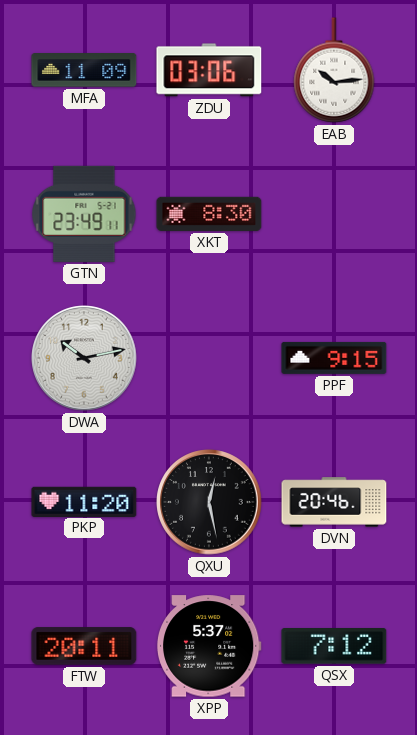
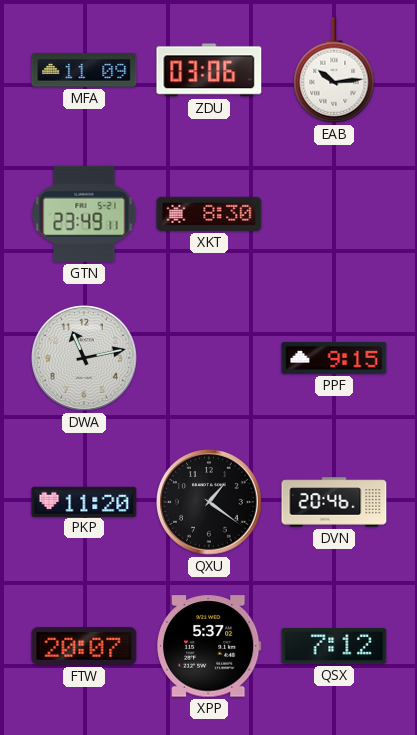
DWA: 10:13 -> 11:13 (84, 358)
QXU: 12:28 -> 1:21 (209, 502)
FTW: 20:11 -> 20:07 (84, 646)
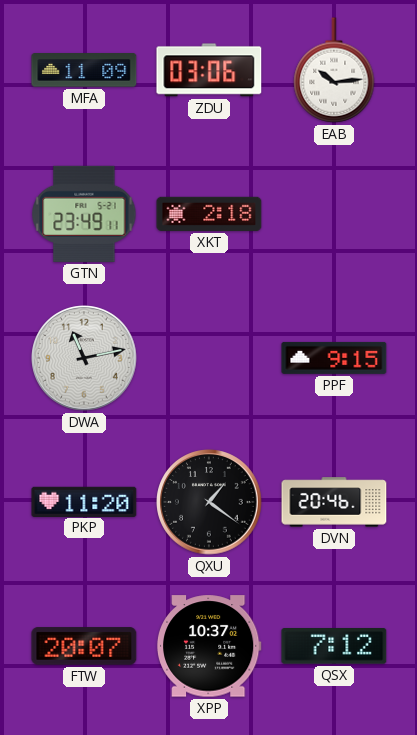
XKT: 8:30 -> 2:18 (209, 214)
XPP: 5:37 -> 10:37 (209, 646)
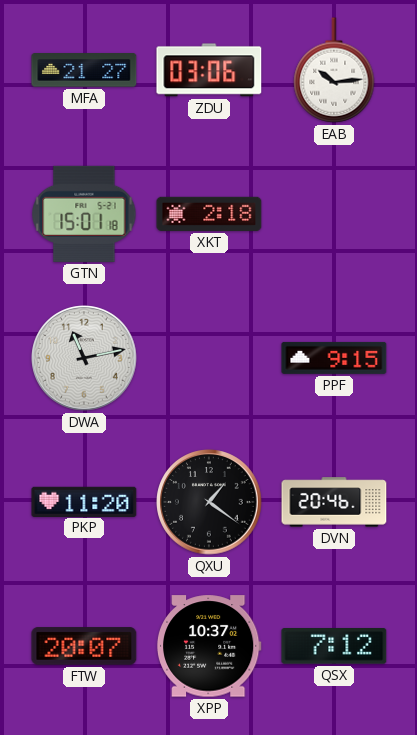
MFA: 11:09 -> 21:27 (84, 70)
GTN: 23:49 -> 15:01 (84, 214)
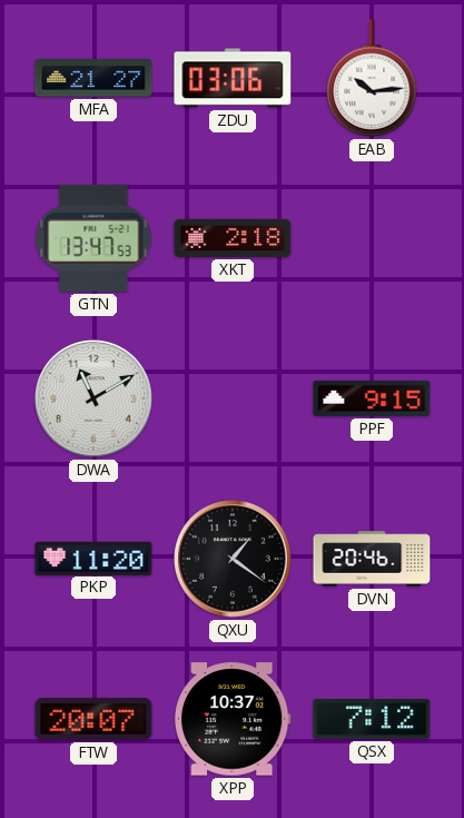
GTN: 15:01 -> 13:47 (93, 238)
DWA: 11:13 -> 11:10 (93, 398)
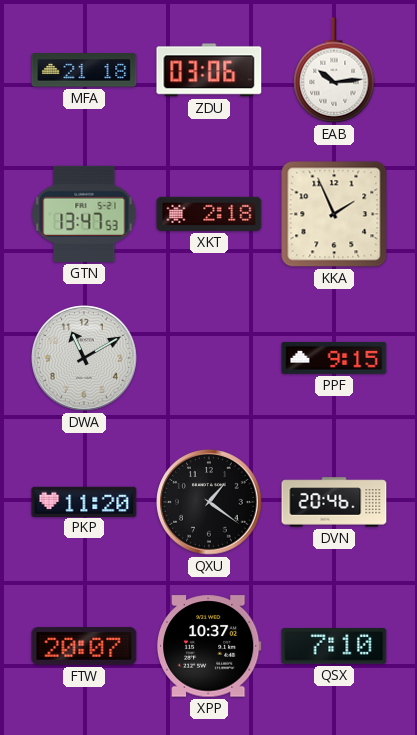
MFA: 21:27 -> 21:18 (84, 70)
KKA: none -> 1:56 (334, 214)
QSX: 7:12 -> 7:10 (334, 646)
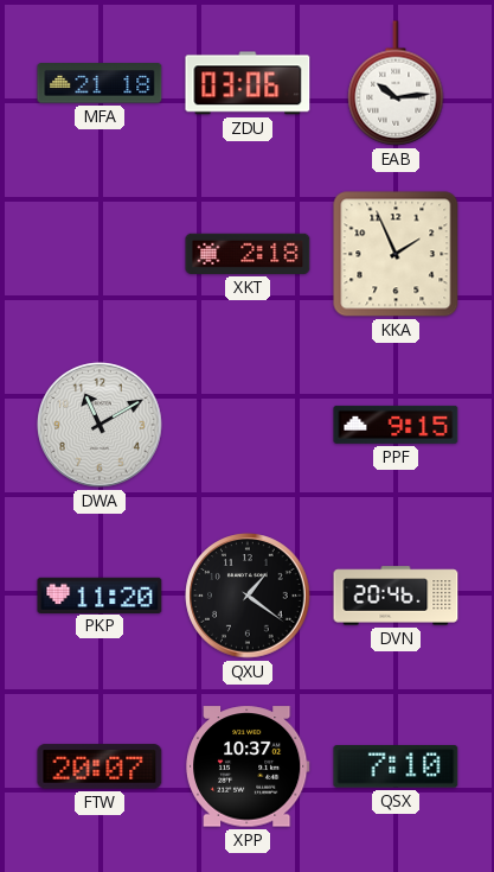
GTN: 13:47 -> none (84, 214)
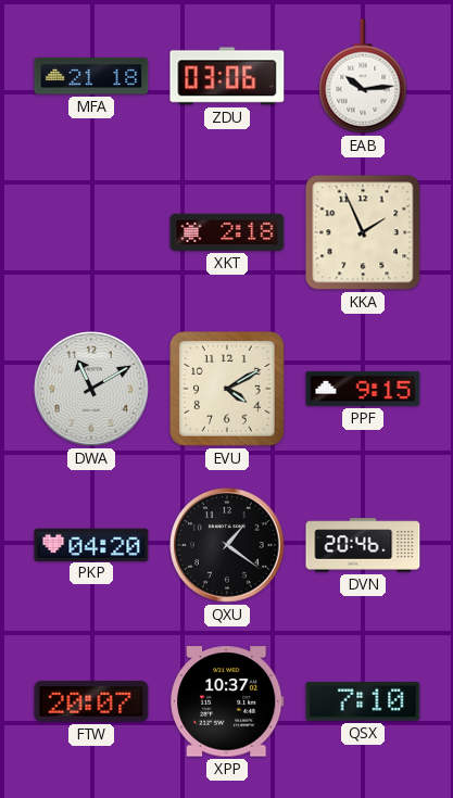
EVU: none -> 4:10 (227, 389)
PKP: 11:20 -> 04:20 (91, 544)
